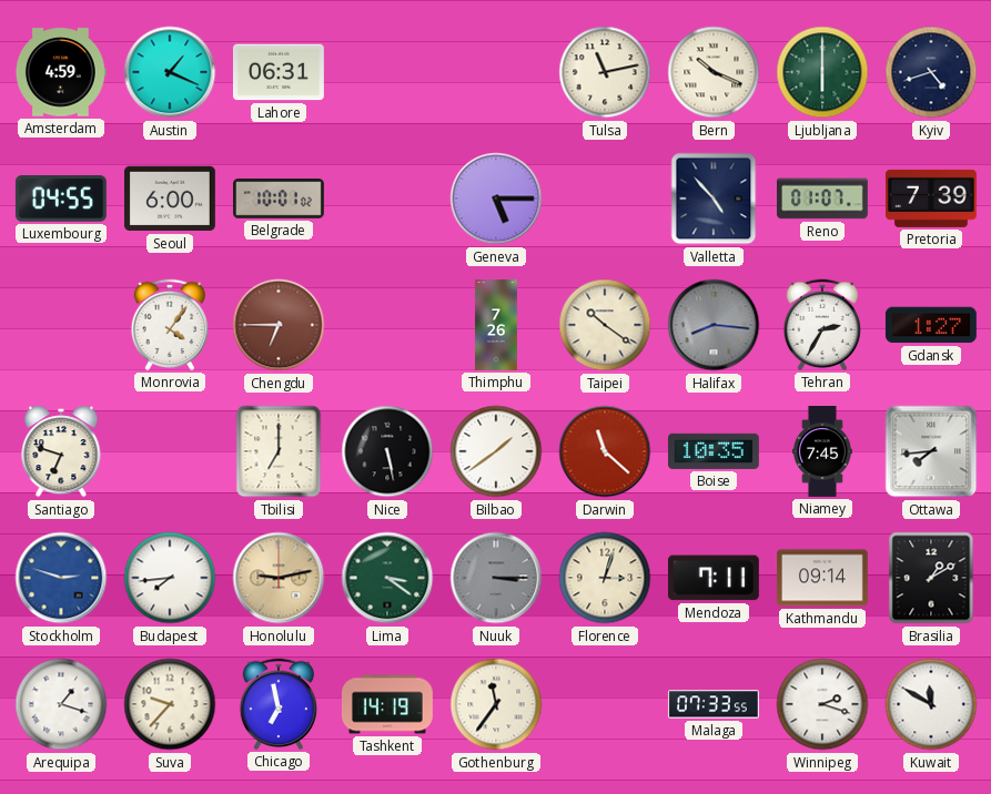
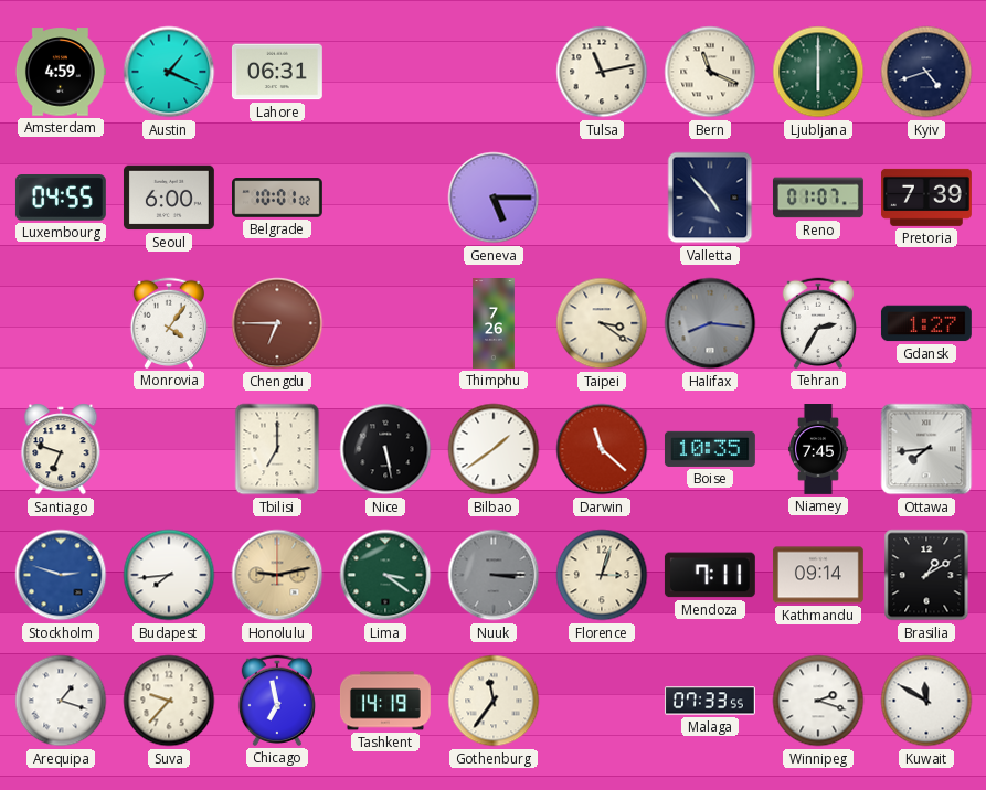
Bern: 10:19 -> 11:19 (710, 72)
Taipei: 10:21 -> 3:21 (602, 323)
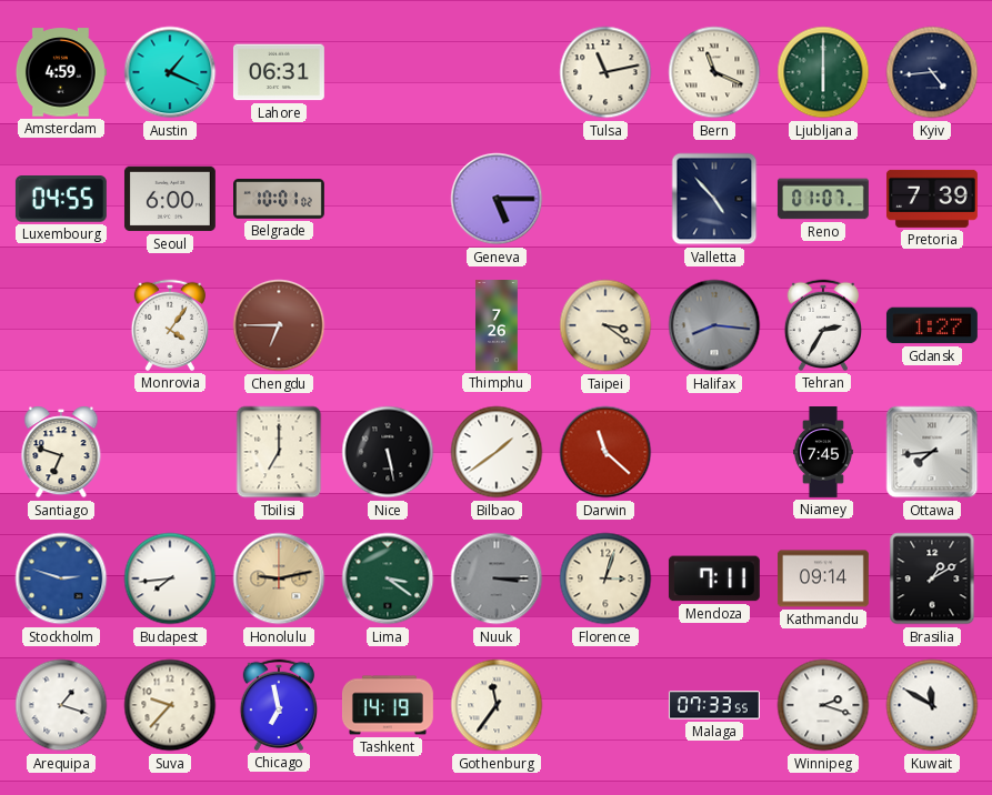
Kyiv: 4:42 -> 4:44 (932, 72)
Boise: 10:35 -> none (710, 449)
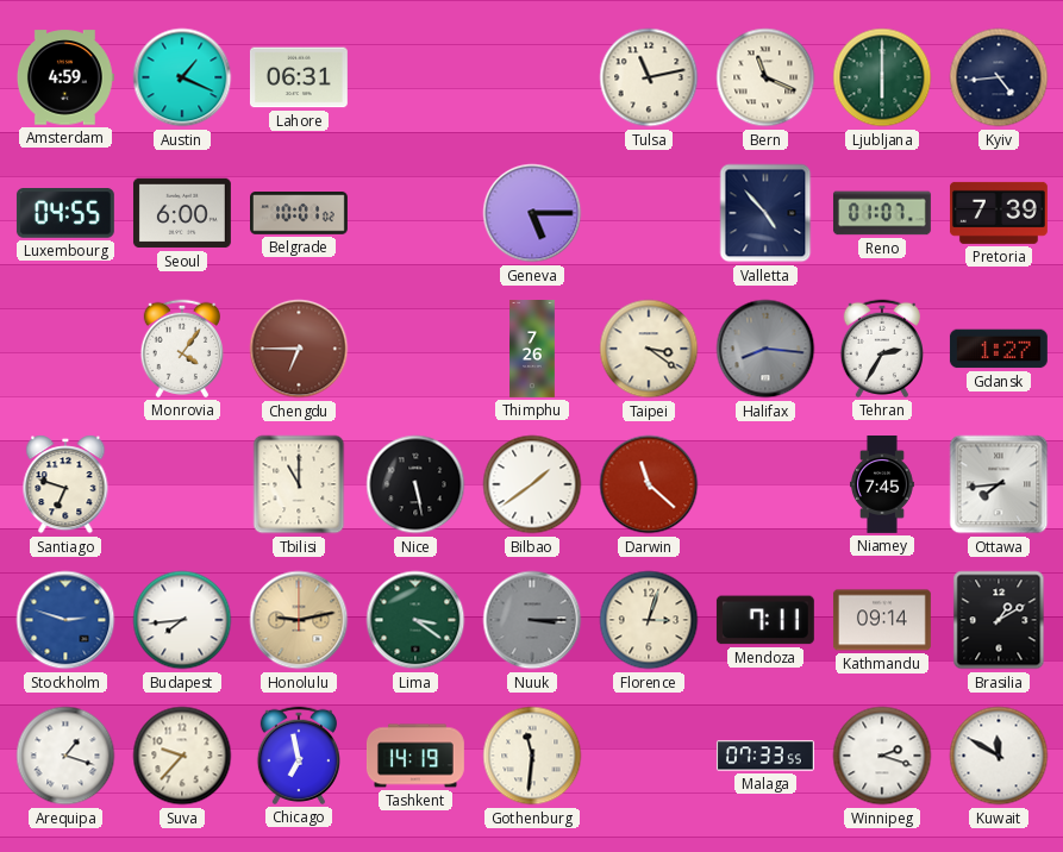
Tbilisi: 7:00 -> 11:00 (299, 484)
Gothenburg: 11:36 -> 11:31 (532, 756)
